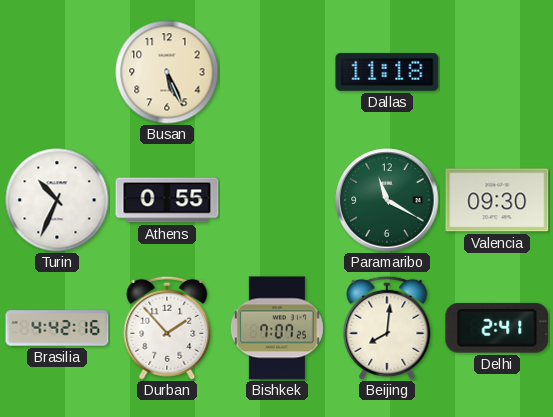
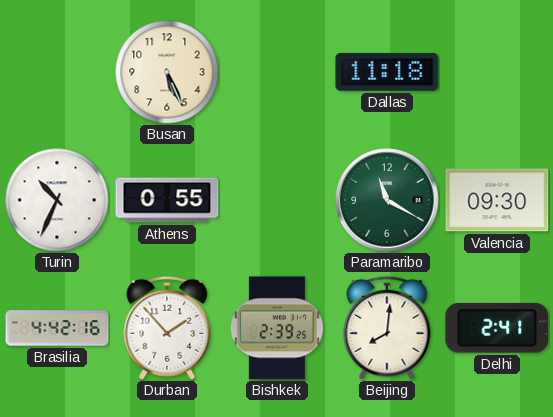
Bishkek: 7:07 -> 2:39 (277, 328)
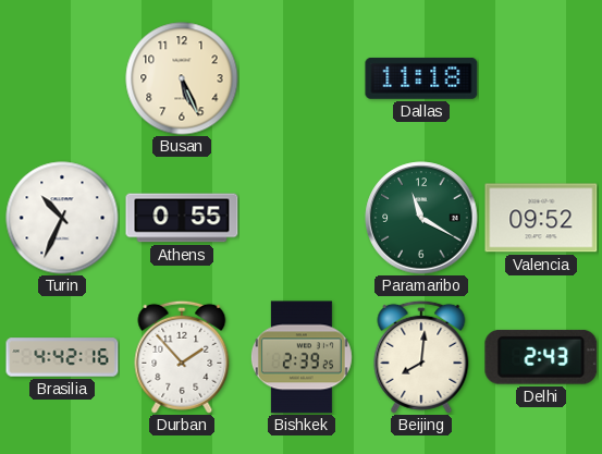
Valencia: 09:30 -> 09:52 (541, 218)
Delhi: 2:41 -> 2:43 (541, 357)
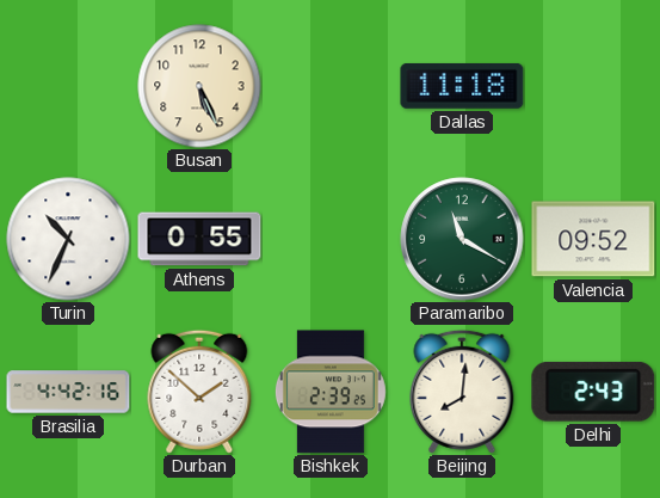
Durban: 1:53 -> 1:52 (199, 392)
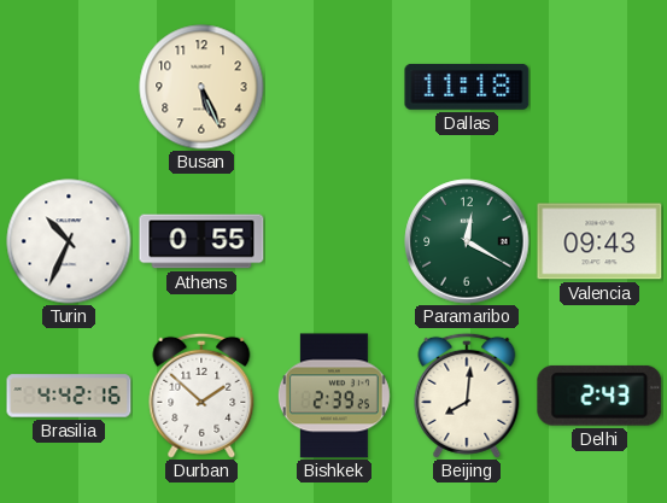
Paramaribo: 11:20 -> 12:20 (467, 241)
Valencia: 09:52 -> 09:43 (599, 241)
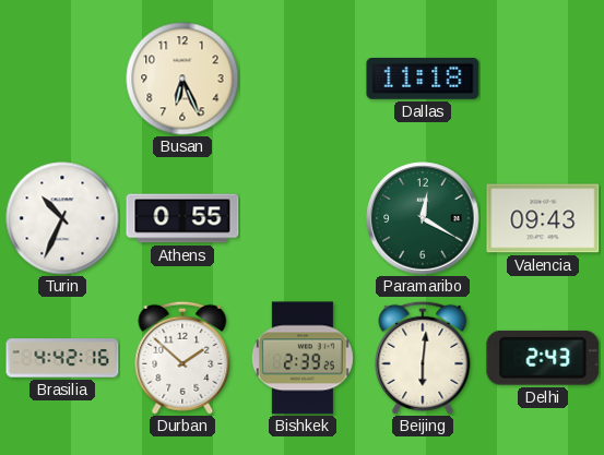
Busan: 5:26 -> 6:26 (182, 79)
Beijing: 8:01 -> 6:01 (423, 358)
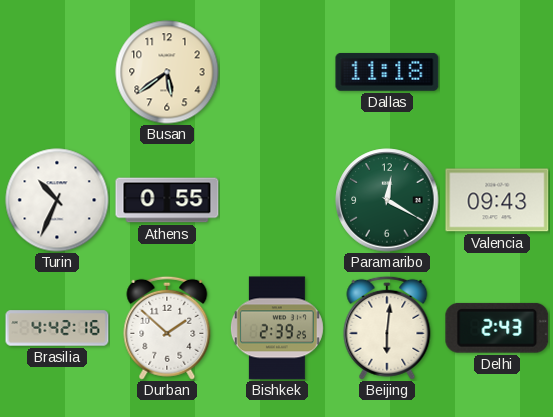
Busan: 6:26 -> 5:39 (167, 72)
